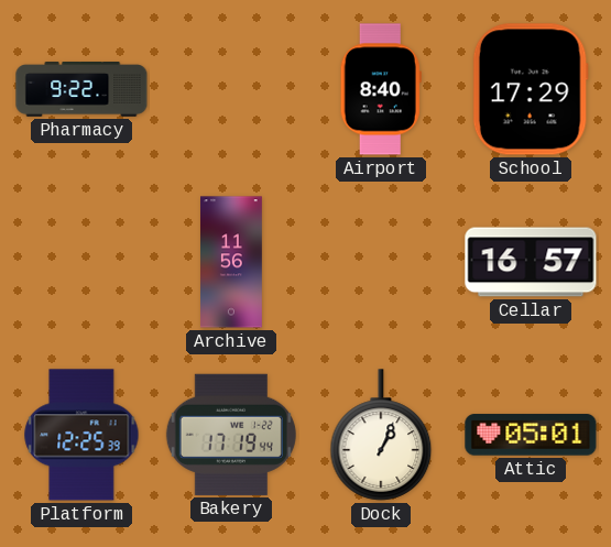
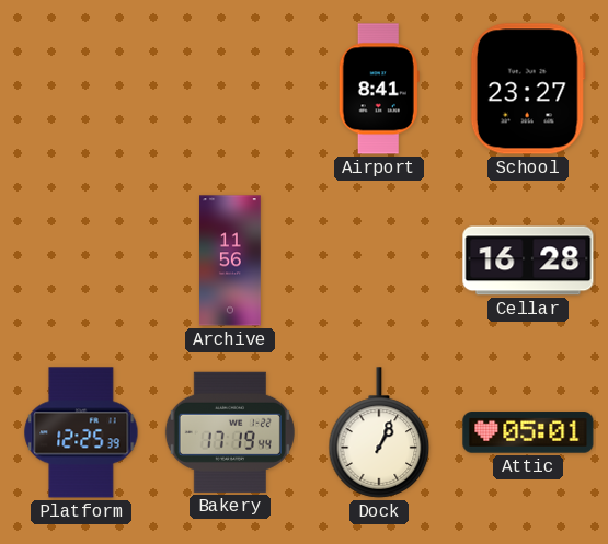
Pharmacy: 9:22 -> none (81, 90)
Airport: 8:40 -> 8:41 (379, 89)
School: 17:29 -> 23:27 (528, 89)
Cellar: 16:57 -> 16:28 (528, 261)
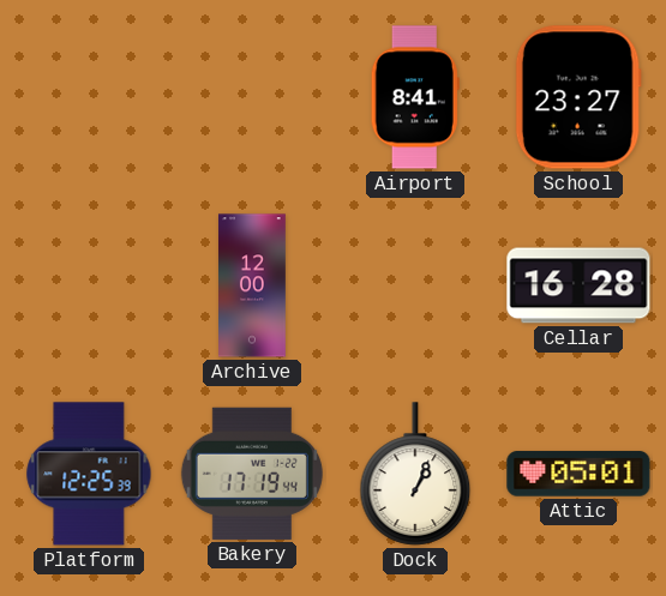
Archive: 11:56 -> 12:00 (253, 285)
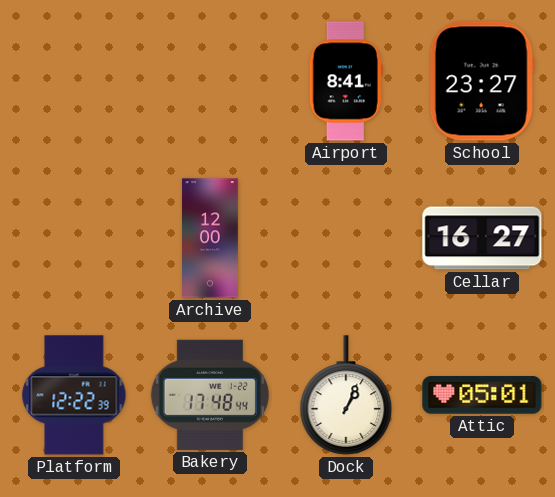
Cellar: 16:28 -> 16:27 (482, 238)
Platform: 12:25 -> 12:22 (74, 395)
Bakery: 17:19 -> 17:48 (210, 395)
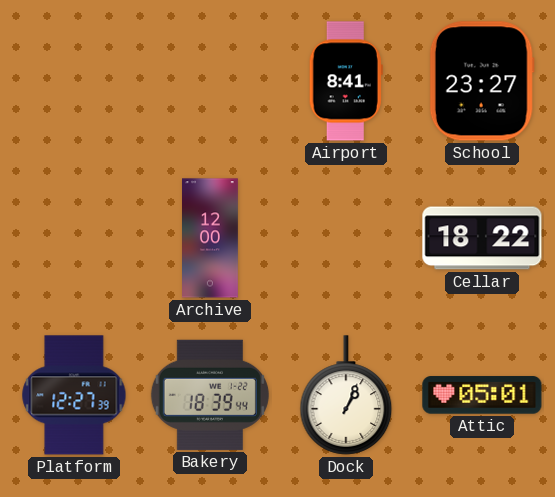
Cellar: 16:27 -> 18:22 (482, 238)
Platform: 12:22 -> 12:27 (74, 395)
Bakery: 17:48 -> 18:39 (210, 395)
